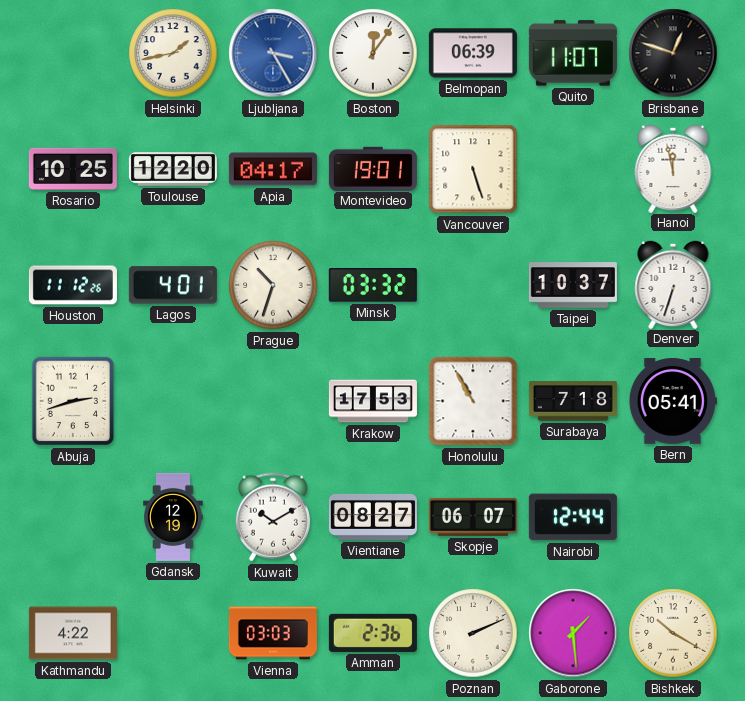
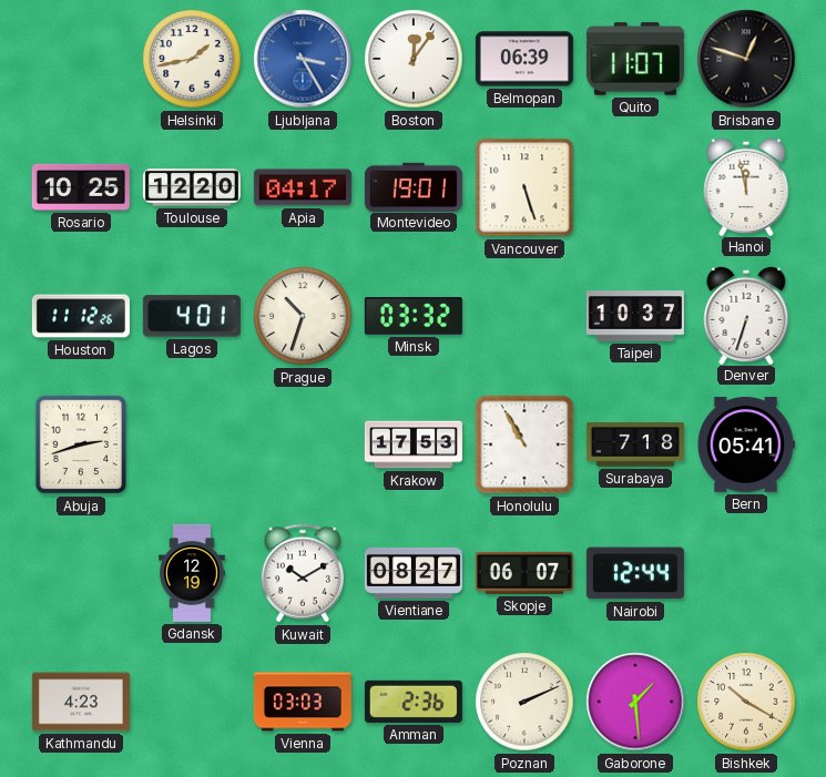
Kathmandu: 4:22 -> 4:23 (81, 702)
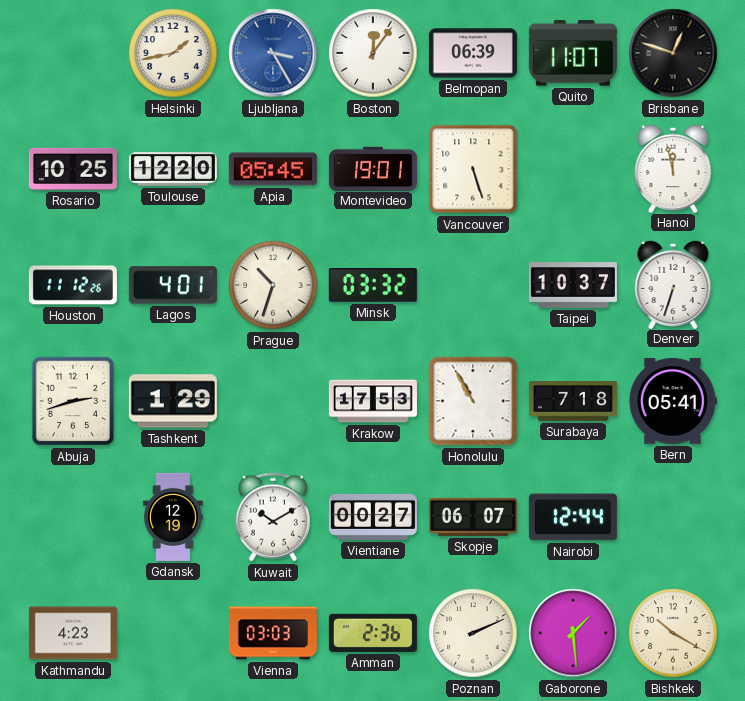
Apia: 04:17 -> 05:45 (273, 169)
Tashkent: none -> 1:29 (173, 401)
Vientiane: 08:27 -> 00:27 (373, 517)
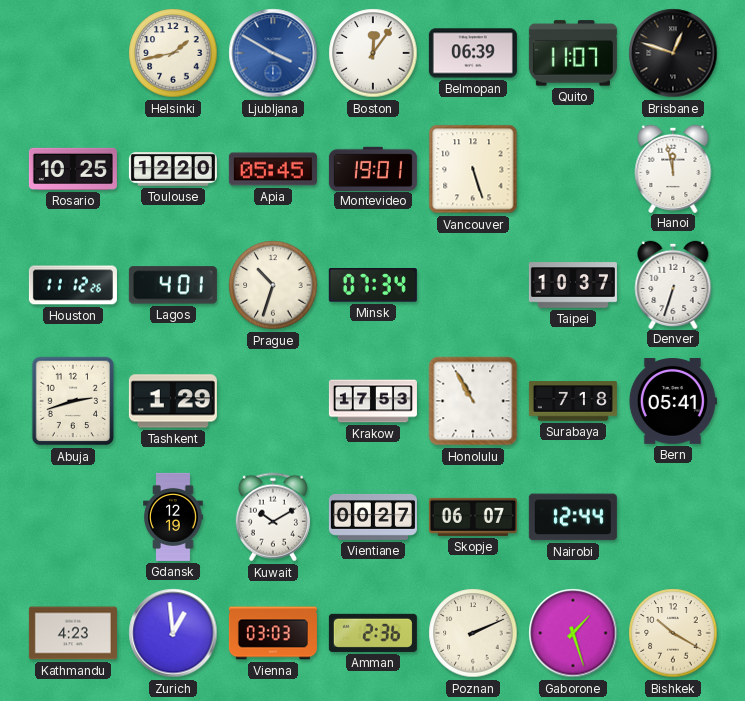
Ljubljana: 3:25 -> 3:50 (273, 53)
Minsk: 03:32 -> 07:34 (373, 286)
Zurich: none -> 12:59 (173, 633)
Gaborone: 1:29 -> 1:27 (573, 633)
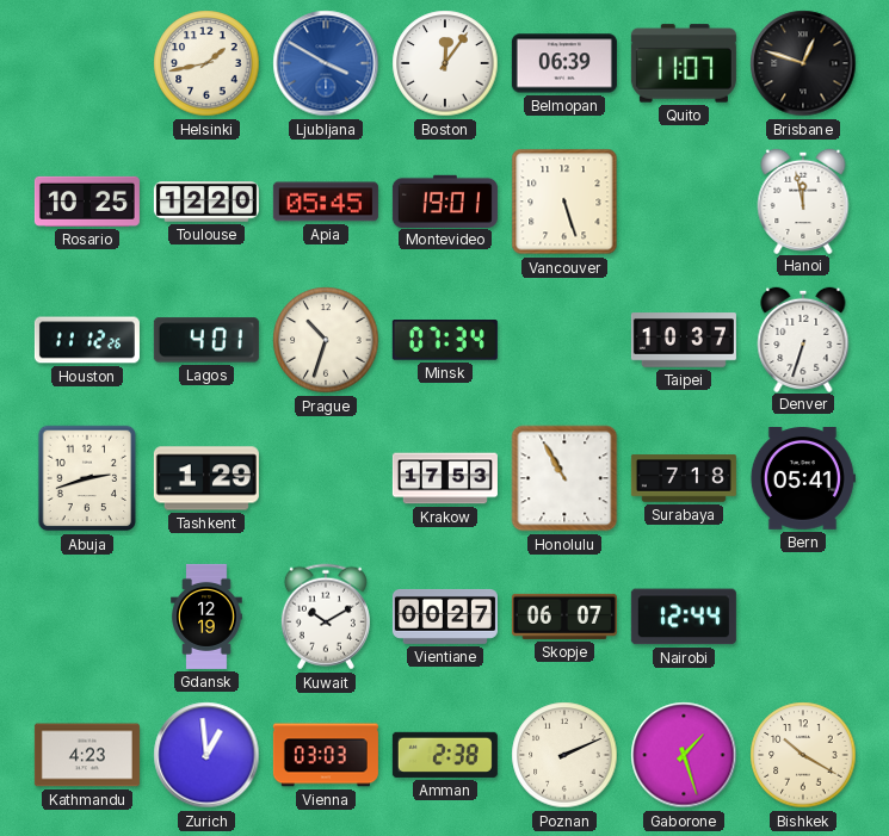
Amman: 2:36 -> 2:38 (445, 755)
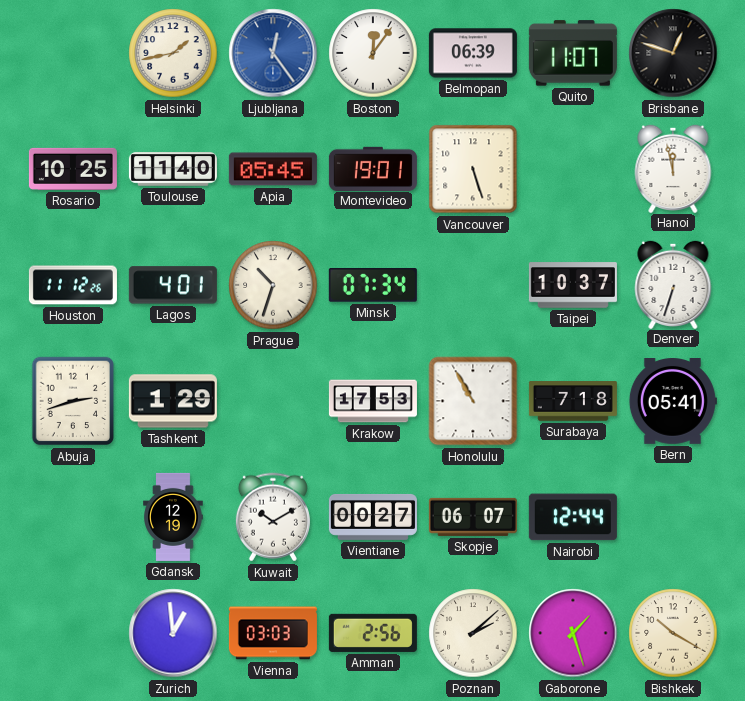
Ljubljana: 3:50 -> 12:24 (273, 53)
Toulouse: 12:20 -> 11:40 (173, 169)
Kathmandu: 4:23 -> none (87, 755)
Amman: 2:38 -> 2:56 (373, 633)
Poznan: 2:11 -> 2:08 (473, 633)
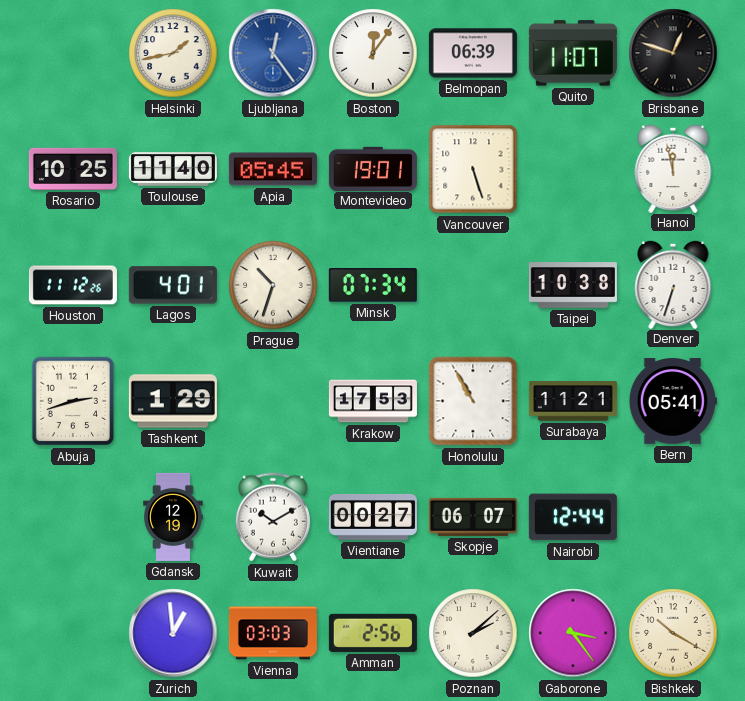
Taipei: 10:37 -> 10:38 (573, 285)
Surabaya: 7:18 -> 11:21 (573, 401)
Gaborone: 1:27 -> 3:24 (573, 633)
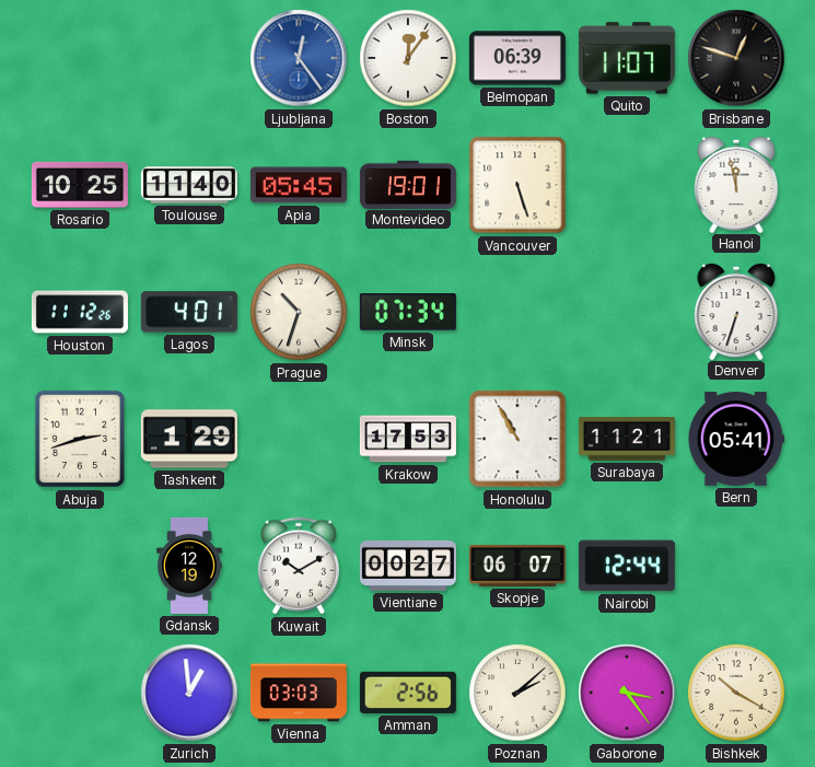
Helsinki: 1:43 -> none (173, 53)
Taipei: 10:38 -> none (573, 285)
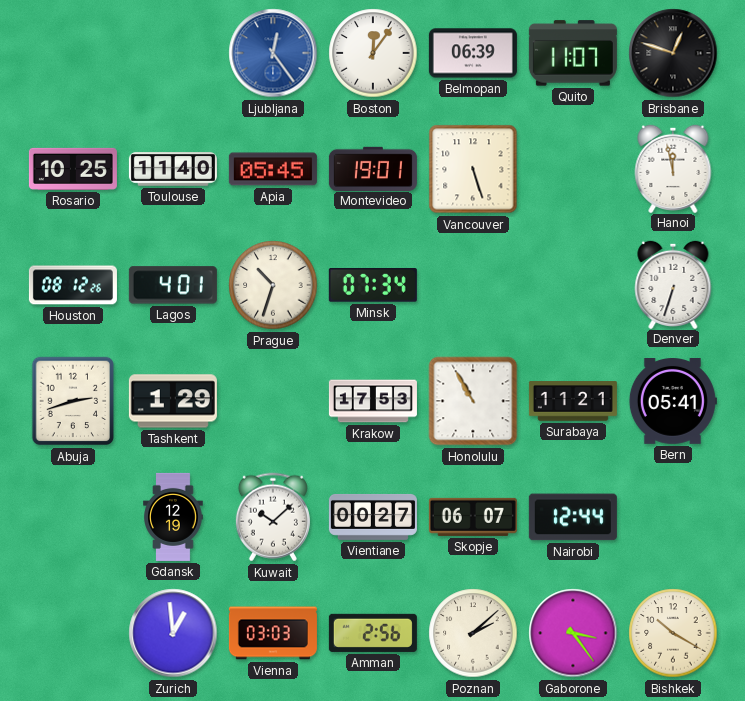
Houston: 11:12 -> 08:12 (73, 285)
Kuwait: 10:10 -> 10:08 (273, 517)
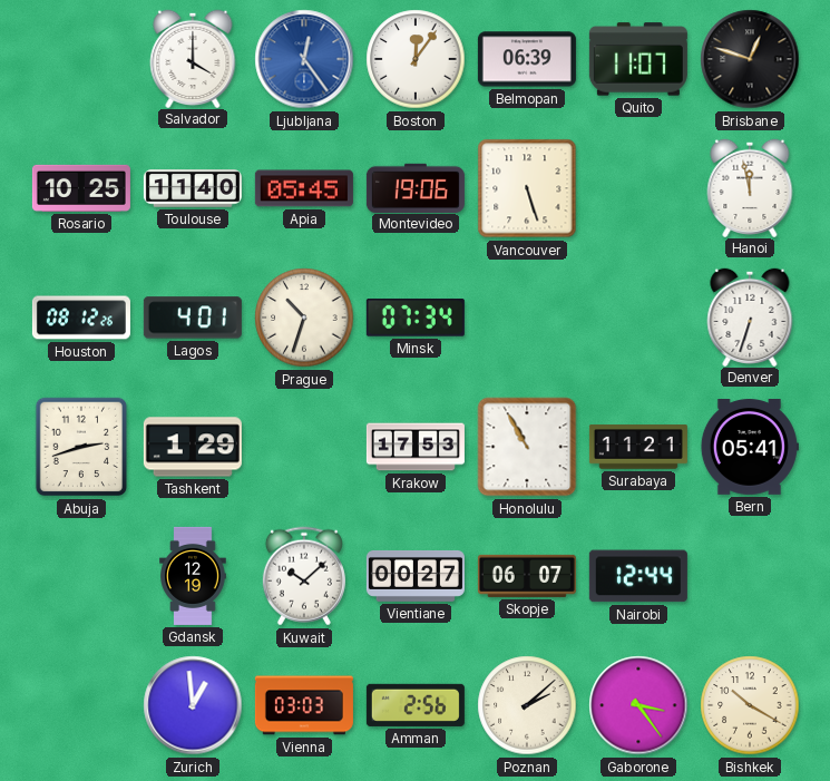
Salvador: none -> 4:00 (193, 58)
Montevideo: 19:01 -> 19:06 (416, 187)
